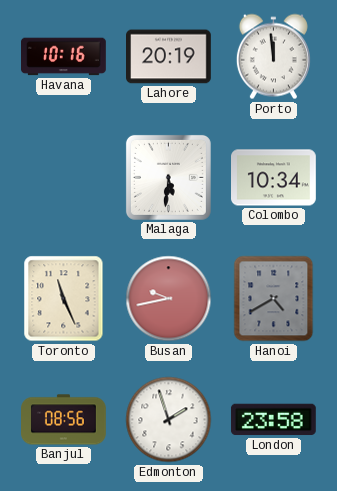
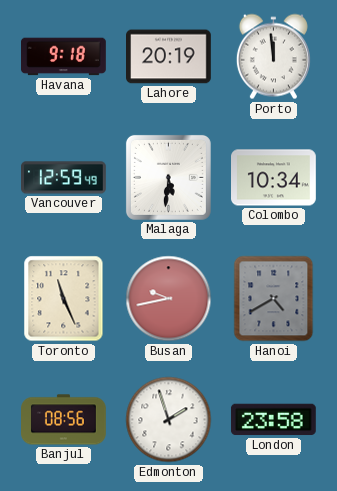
Havana: 10:16 -> 9:18 (64, 57)
Vancouver: none -> 12:59 (64, 178)
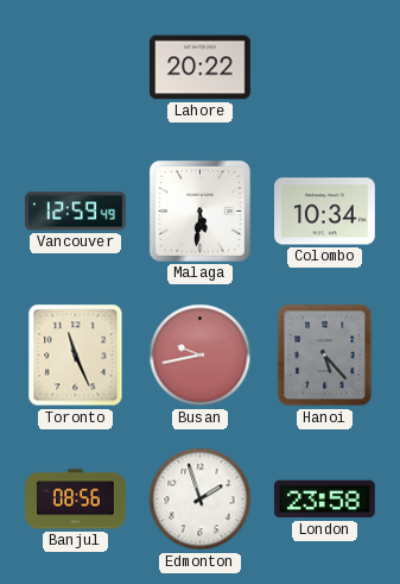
Havana: 9:18 -> none (64, 57)
Lahore: 20:19 -> 20:22 (201, 68)
Porto: 11:59 -> none (273, 57)
Hanoi: 4:40 -> 5:23 (325, 356)
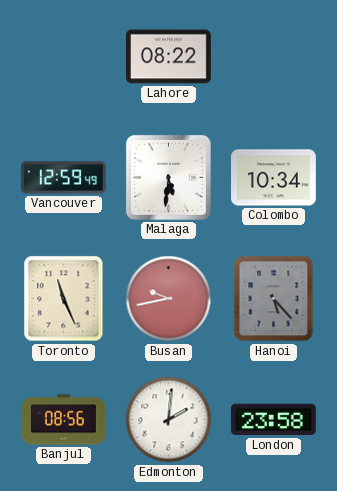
Lahore: 20:22 -> 08:22 (169, 57)
Edmonton: 1:57 -> 2:01 (169, 420)
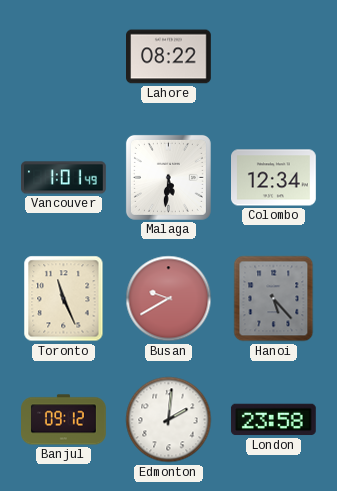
Vancouver: 12:59 -> 1:01 (64, 178)
Colombo: 10:34 -> 12:34 (274, 178)
Busan: 9:43 -> 9:40 (169, 299)
Banjul: 08:56 -> 09:12 (64, 420)
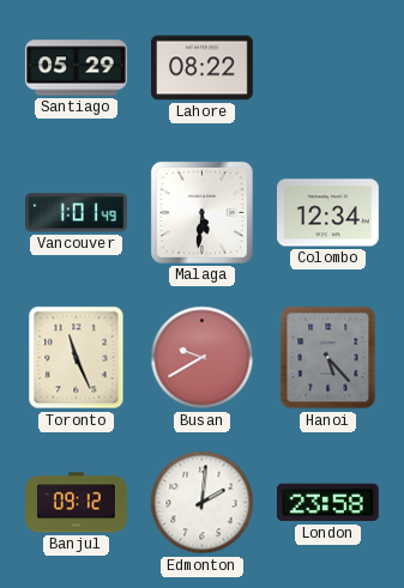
Santiago: none -> 05:29 (77, 68)
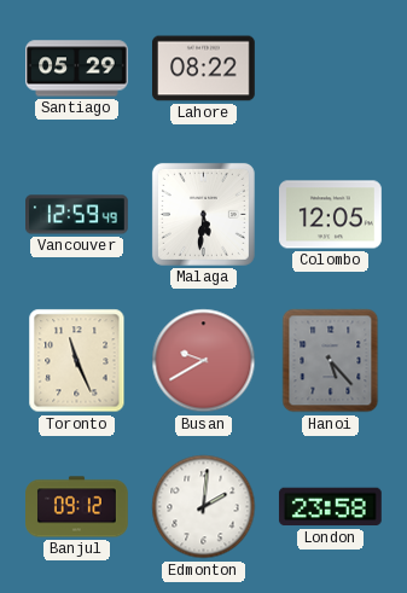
Vancouver: 1:01 -> 12:59 (77, 215)
Colombo: 12:34 -> 12:05 (331, 215)
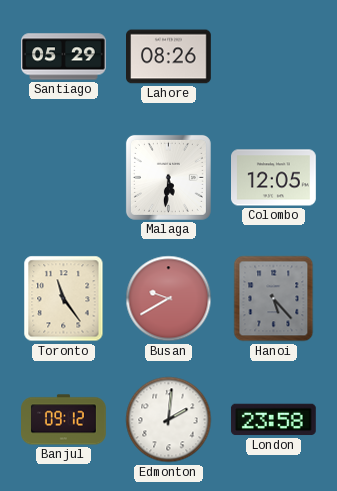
Lahore: 08:22 -> 08:26 (169, 57)
Vancouver: 12:59 -> none (77, 215)
Toronto: 11:26 -> 11:24 (64, 299)
